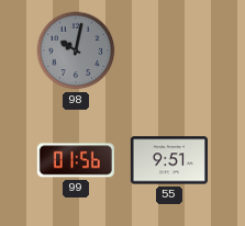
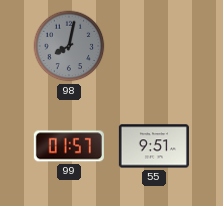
98: 10:02 -> 8:02 (69, 46)
99: 01:56 -> 01:57 (69, 146)
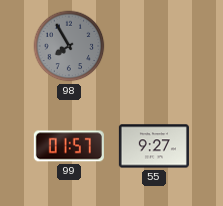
98: 8:02 -> 7:55 (69, 46)
55: 9:51 -> 9:27 (154, 146)
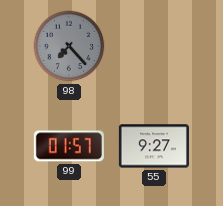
98: 7:55 -> 7:23 (69, 46)
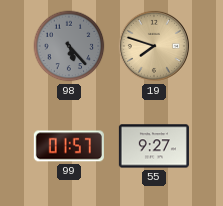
98: 7:23 -> 5:23 (69, 46)
19: none -> 7:48 (154, 46)
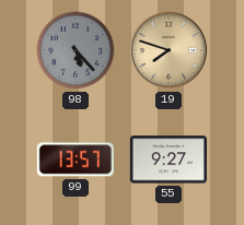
99: 01:57 -> 13:57 (75, 159)
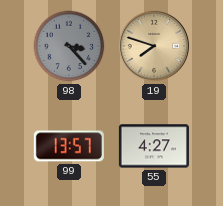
98: 5:23 -> 3:23 (69, 46)
55: 9:27 -> 4:27 (154, 146)
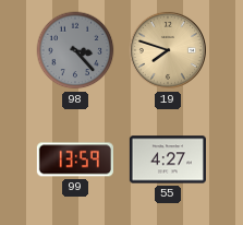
99: 13:57 -> 13:59 (75, 159)
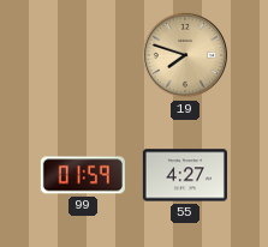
98: 3:23 -> none (75, 50)
99: 13:59 -> 01:59 (83, 175)
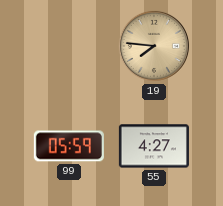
19: 7:48 -> 7:46 (154, 46)
99: 01:59 -> 05:59 (69, 146)
